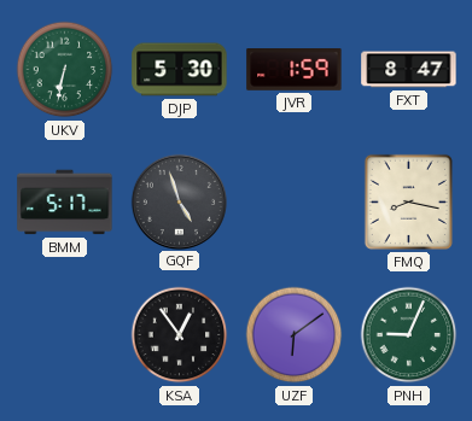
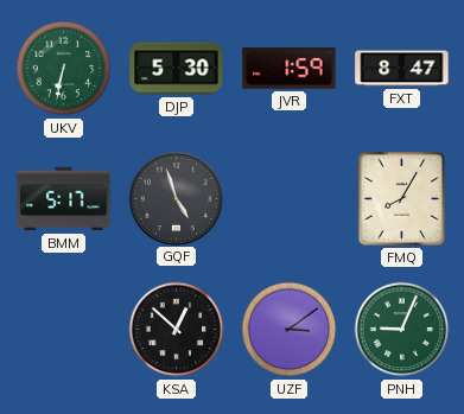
FMQ: 8:17 -> 8:05 (401, 198)
KSA: 12:54 -> 12:52 (177, 330)
UZF: 6:09 -> 3:09 (290, 330)
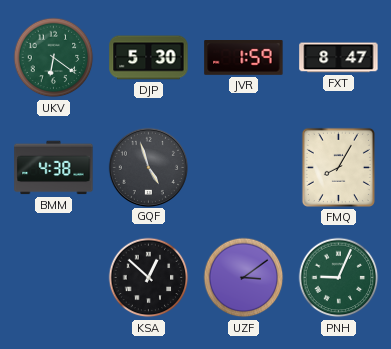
UKV: 6:32 -> 6:21 (54, 58)
BMM: 5:17 -> 4:38 (54, 168)
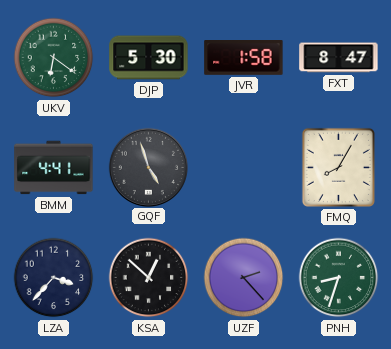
JVR: 1:59 -> 1:58 (244, 58)
BMM: 4:38 -> 4:41 (54, 168)
LZA: none -> 3:37 (54, 278)
UZF: 3:09 -> 2:23 (244, 278)
PNH: 9:04 -> 8:33 (339, 278)
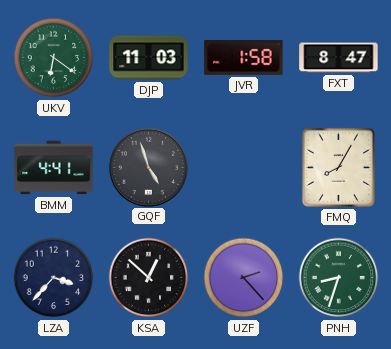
DJP: 5:30 -> 11:03 (149, 58)
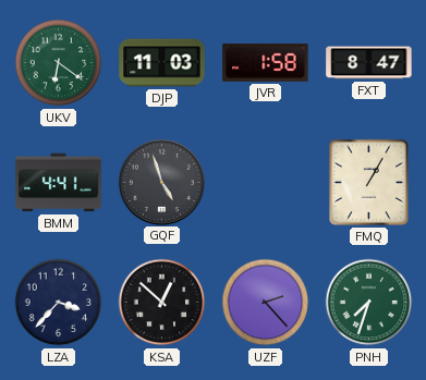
FMQ: 8:05 -> 1:05 (368, 182)
PNH: 8:33 -> 7:33 (369, 303)
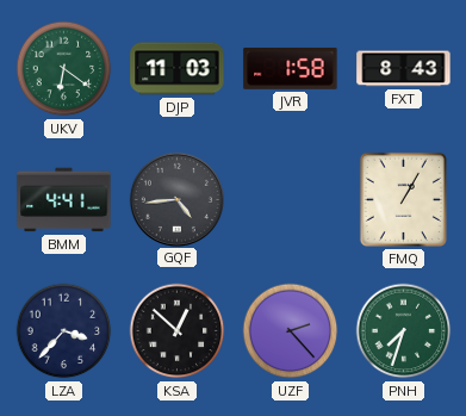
FXT: 8:47 -> 8:43 (404, 69)
GQF: 4:57 -> 4:44 (176, 199)
